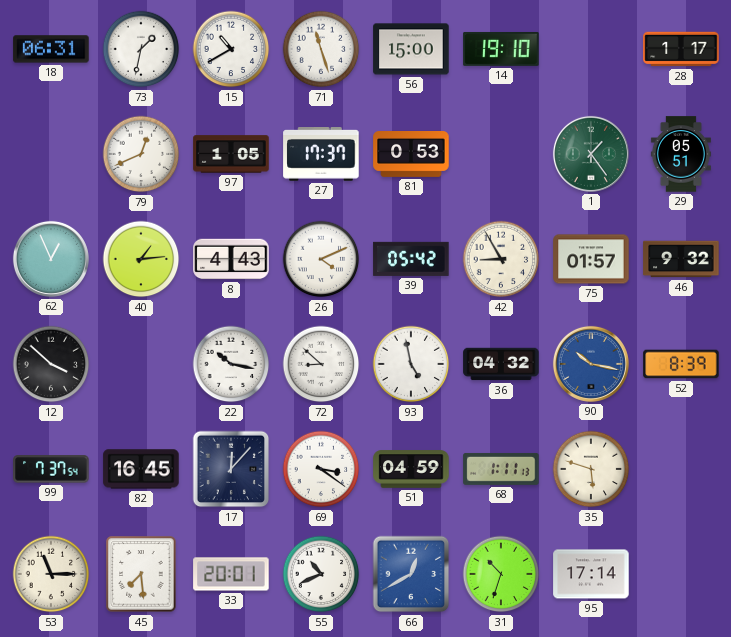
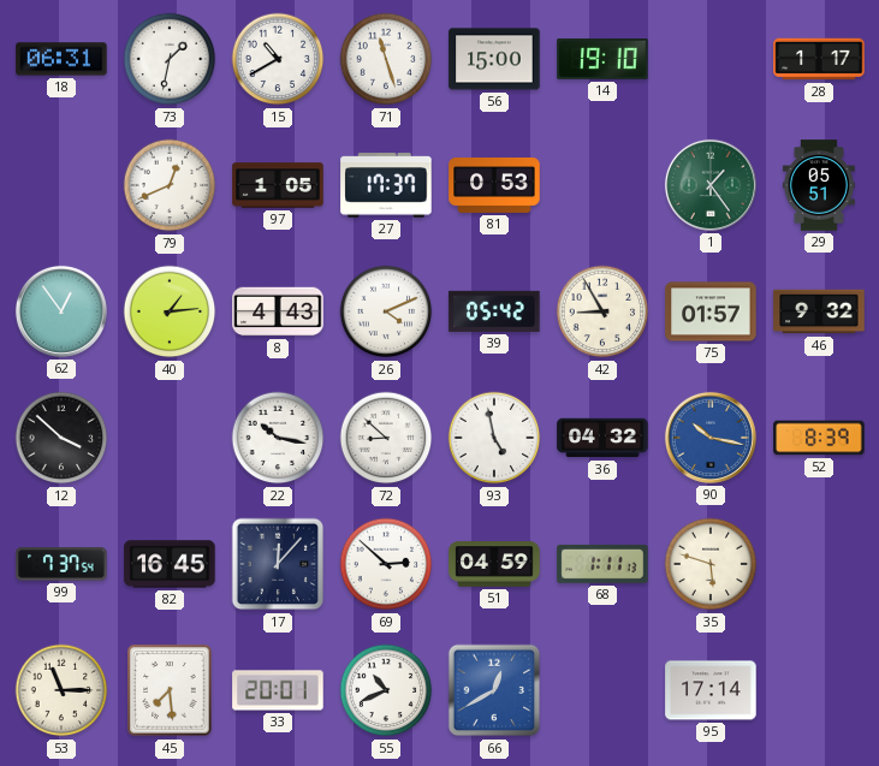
62: 12:56 -> 12:54 (61, 311)
69: 3:21 -> 2:52 (386, 564)
31: 10:33 -> none (501, 574)
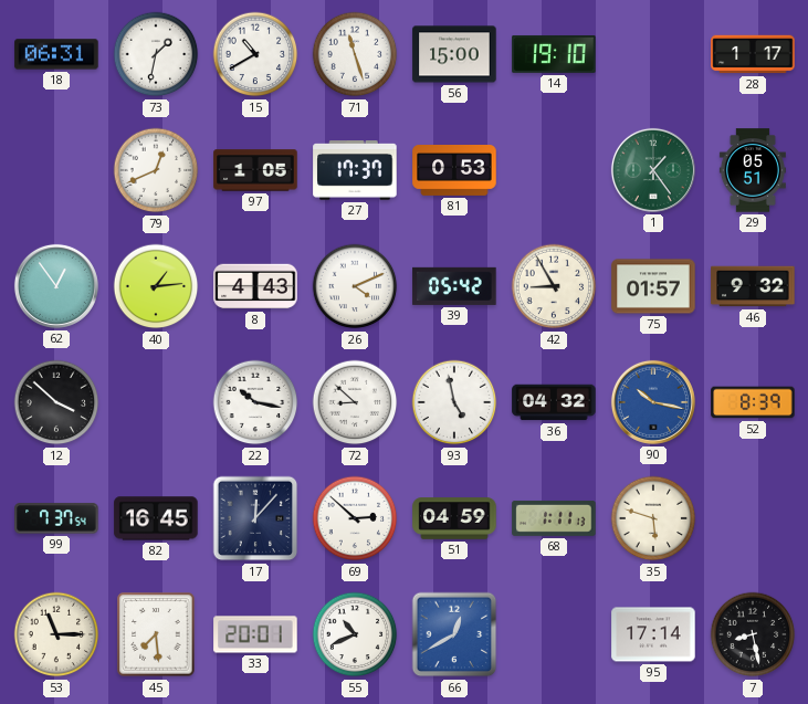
7: none -> 8:28 (753, 634)
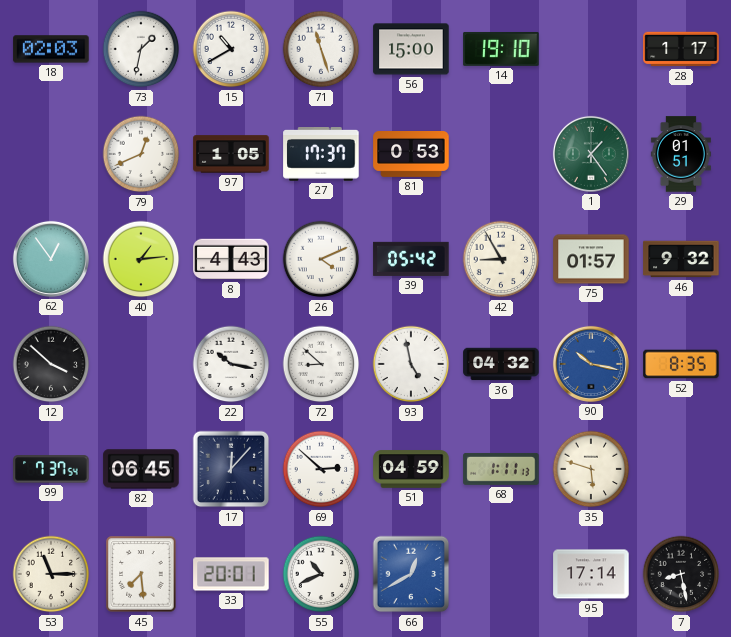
18: 06:31 -> 02:03 (51, 49)
29: 05:51 -> 01:51 (681, 154)
52: 8:39 -> 8:35 (681, 364)
82: 16:45 -> 06:45 (141, 469)
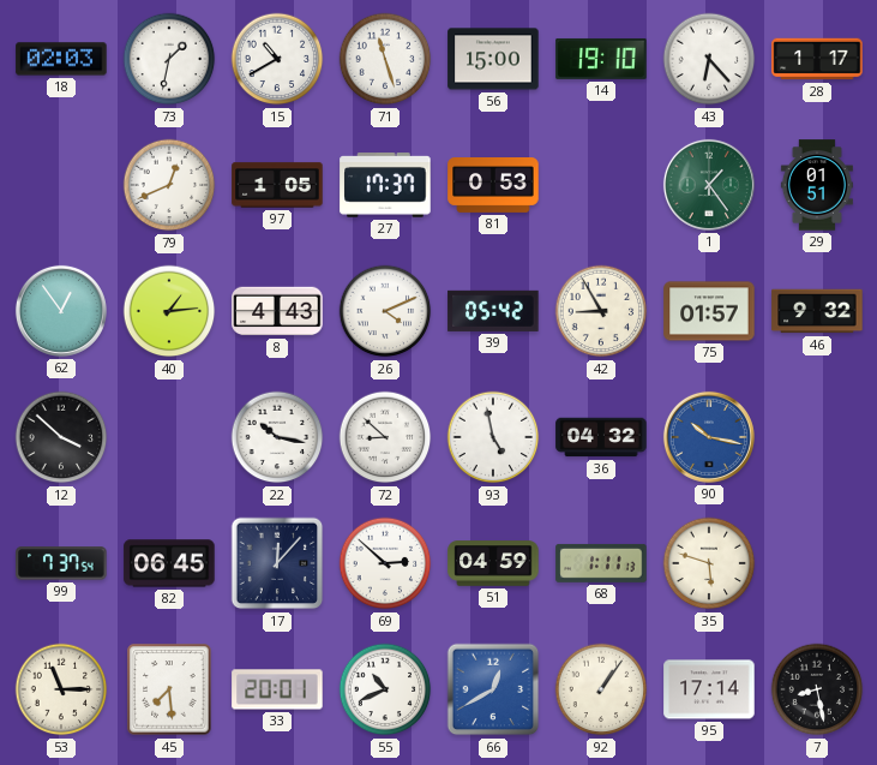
43: none -> 6:23 (709, 59)
52: 8:35 -> none (681, 364)
92: none -> 1:06 (601, 689)
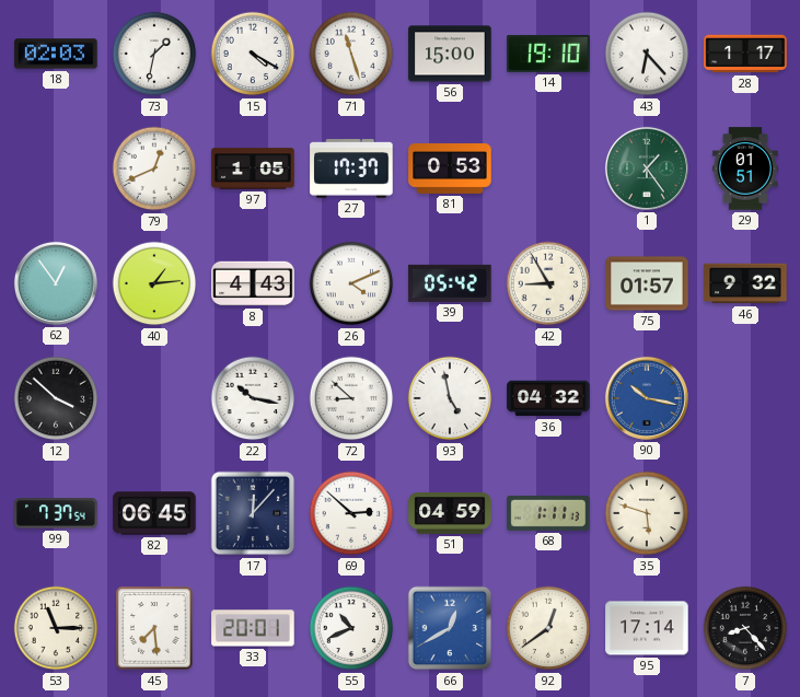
15: 10:40 -> 4:20 (253, 54)
92: 1:06 -> 12:39 (548, 628)
7: 8:28 -> 8:23 (745, 628)
